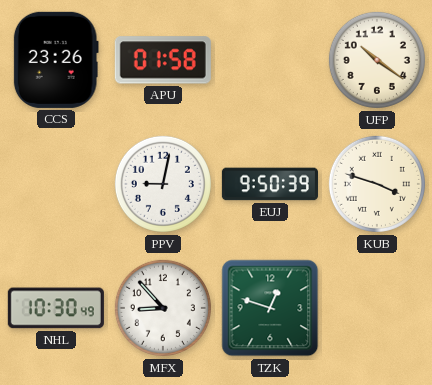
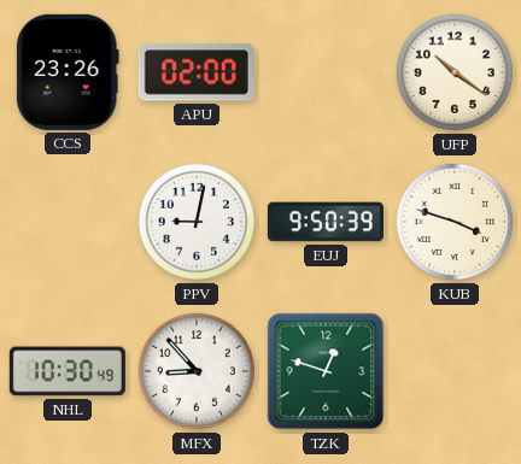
APU: 01:58 -> 02:00 (197, 72)
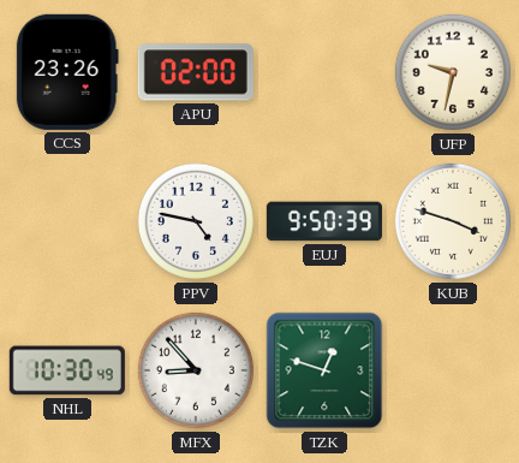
UFP: 10:21 -> 9:32 (453, 72)
PPV: 9:02 -> 4:47 (196, 221)
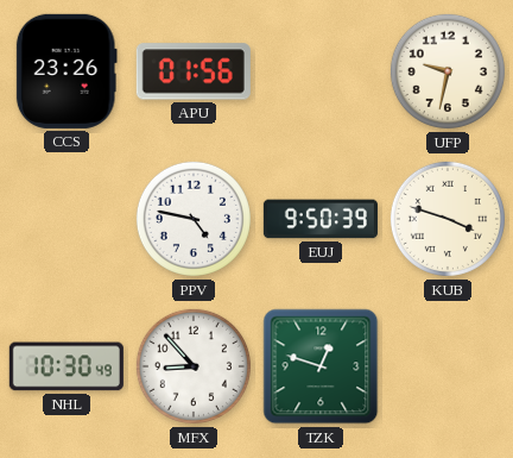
APU: 02:00 -> 01:56 (194, 71)
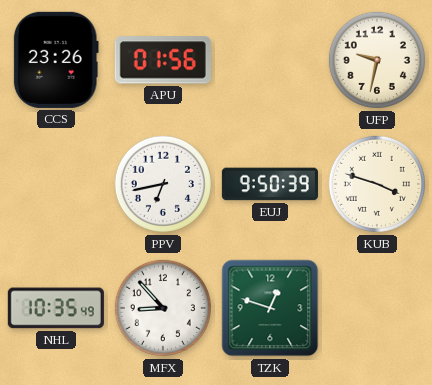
PPV: 4:47 -> 6:43 (163, 184)
NHL: 10:30 -> 10:35 (56, 308)
